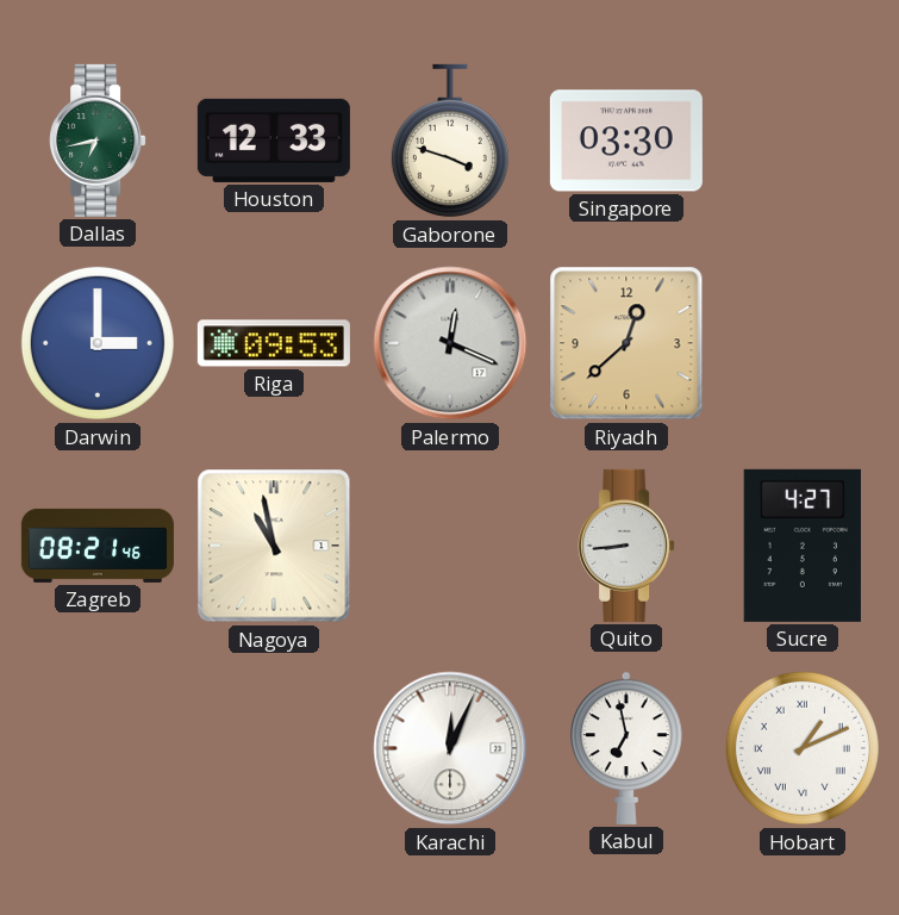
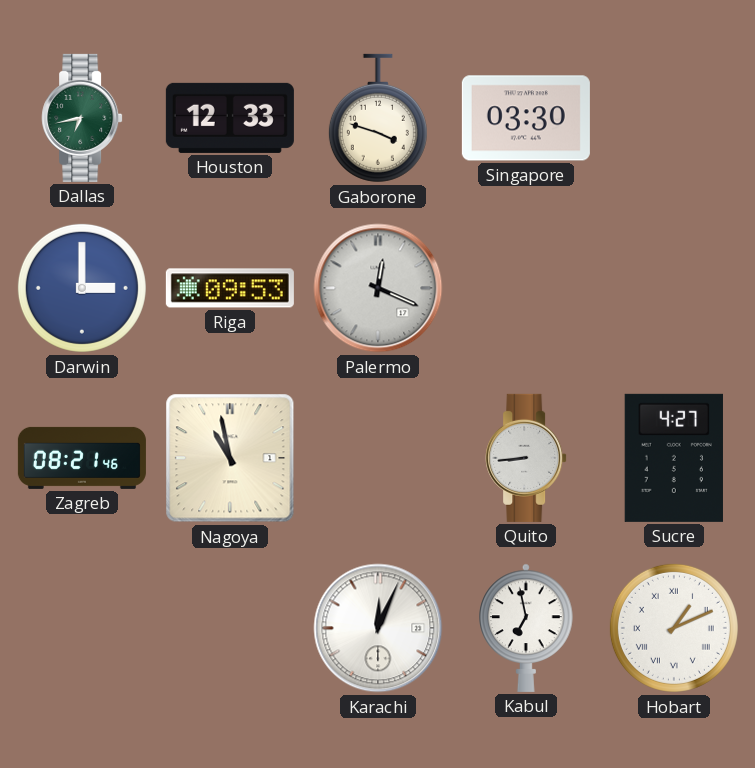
Riyadh: 12:38 -> none (626, 343)
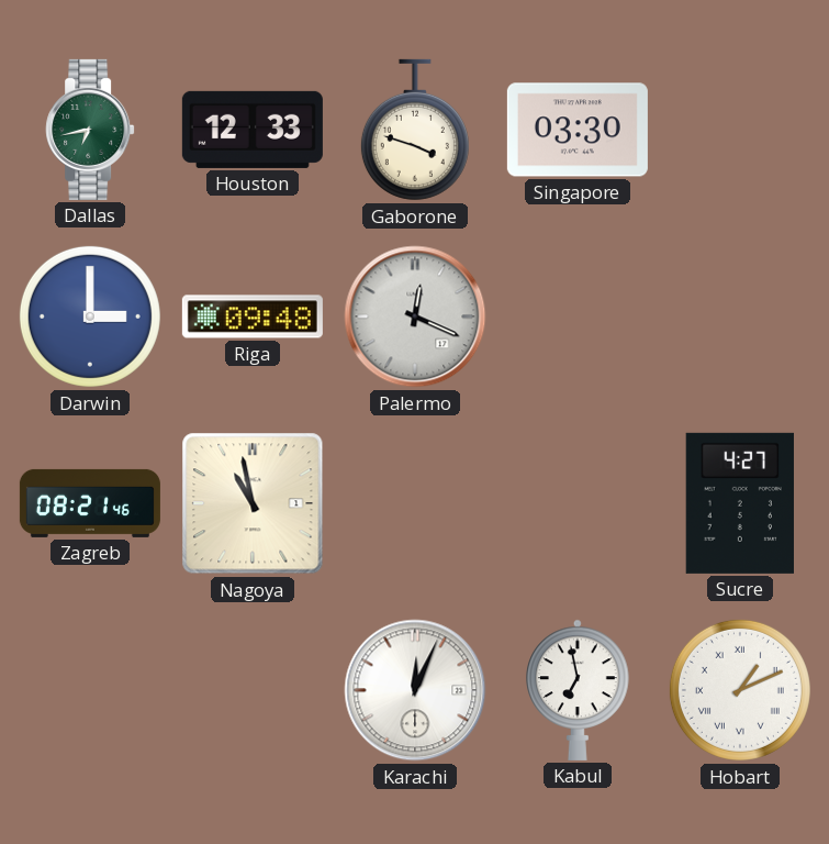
Riga: 09:53 -> 09:48 (253, 316)
Quito: 8:44 -> none (526, 458)
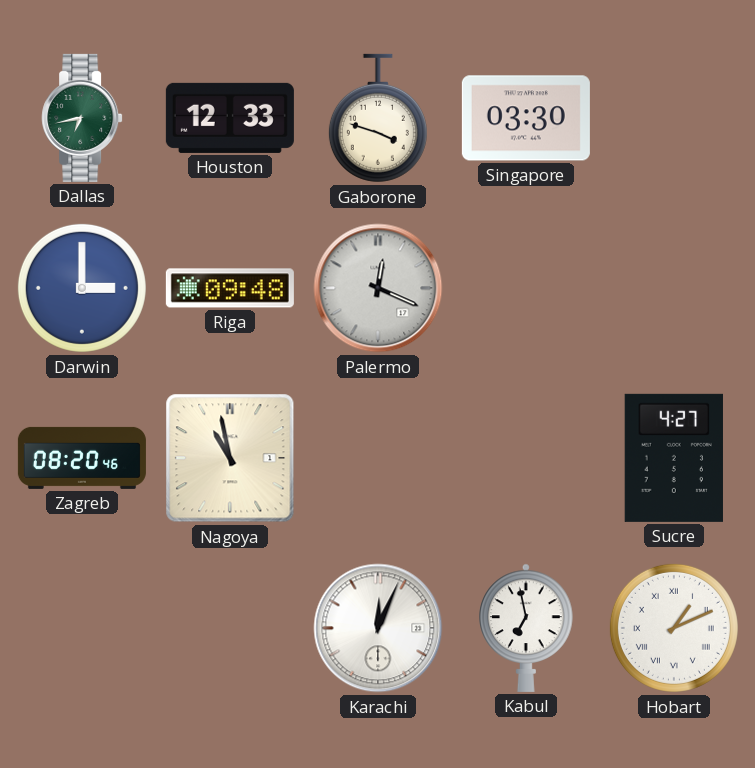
Zagreb: 08:21 -> 08:20 (82, 458)
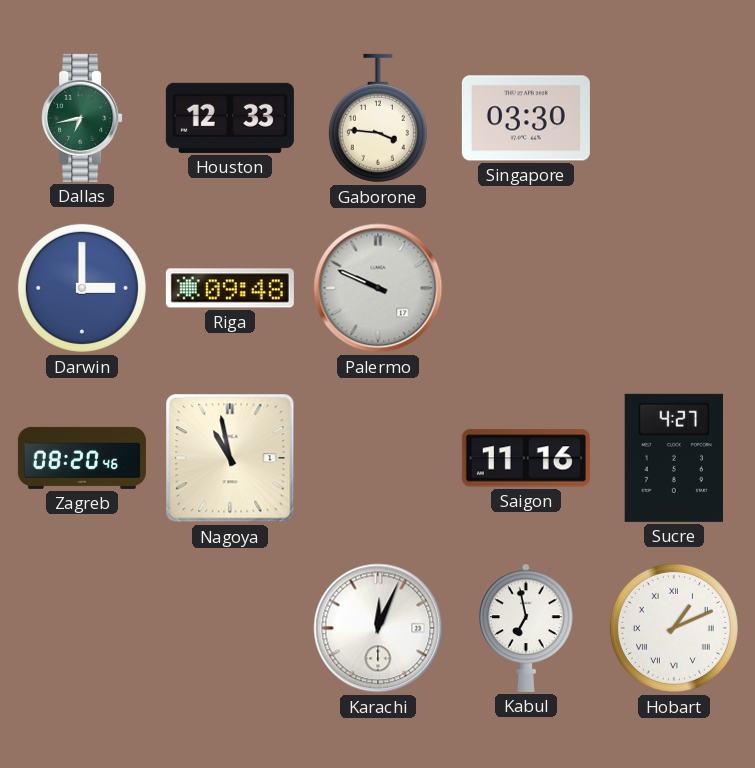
Gaborone: 3:48 -> 3:46 (378, 118)
Palermo: 12:19 -> 9:49 (378, 288)
Saigon: none -> 11:16 (526, 458)
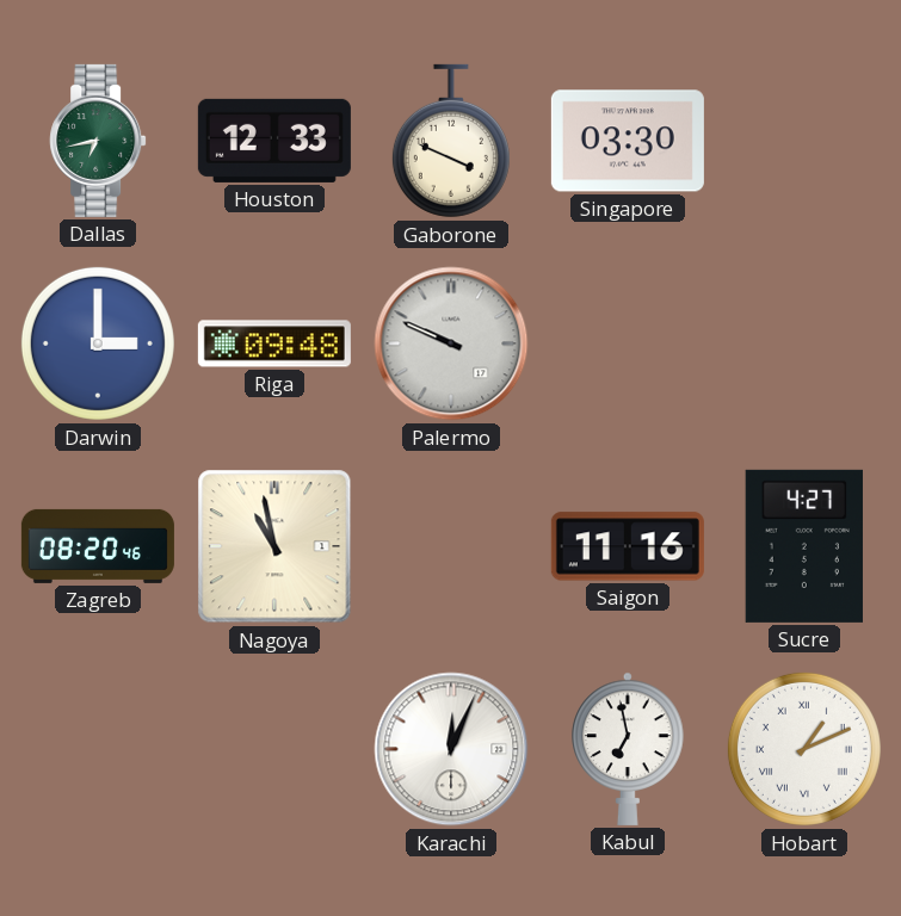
Gaborone: 3:46 -> 3:49 (451, 141)
